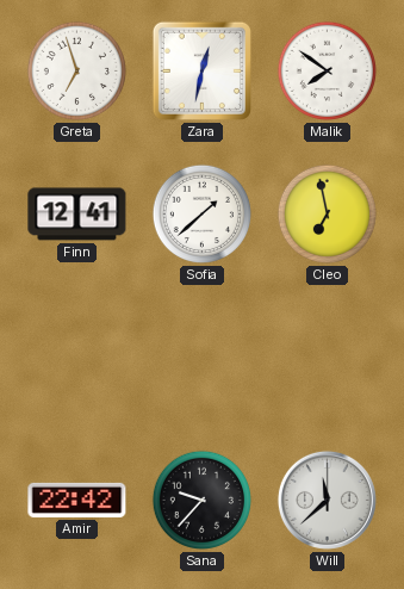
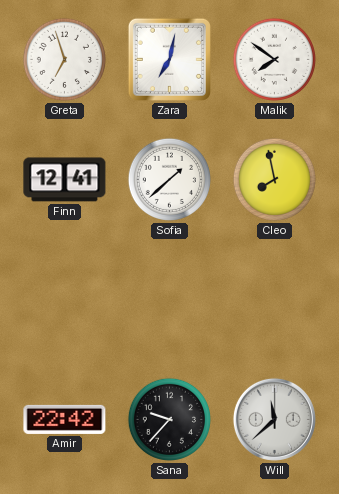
Zara: 12:32 -> 7:02 (169, 59)
Cleo: 6:58 -> 7:58 (274, 179)
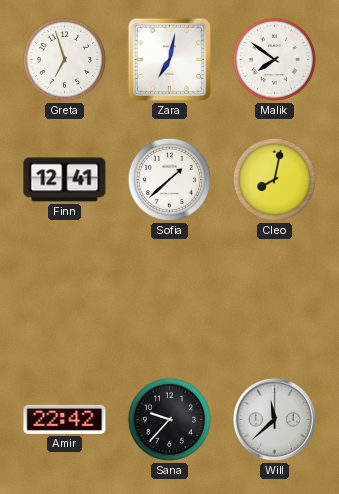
Cleo: 7:58 -> 8:02 (274, 179)
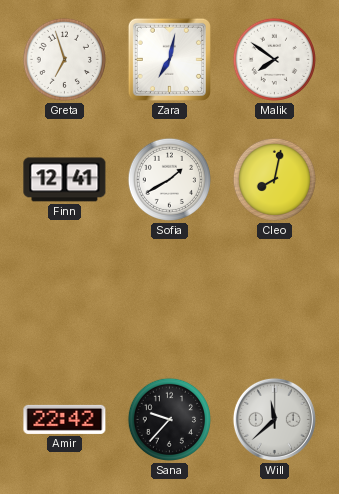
Sofia: 1:38 -> 1:40 (169, 179)
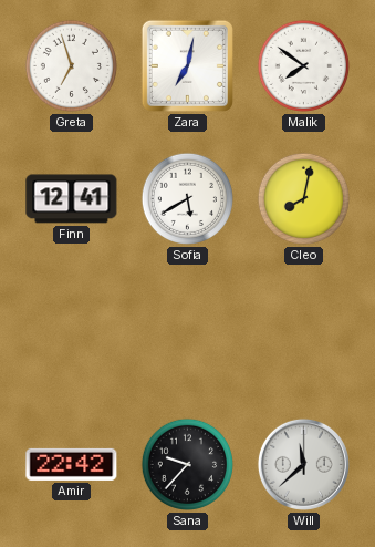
Sofia: 1:40 -> 5:40 (187, 198)
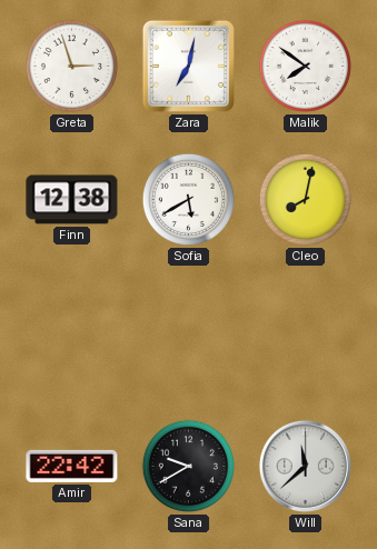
Greta: 6:57 -> 2:57 (71, 66)
Finn: 12:41 -> 12:38 (72, 200)
Sana: 9:37 -> 9:40 (188, 466)
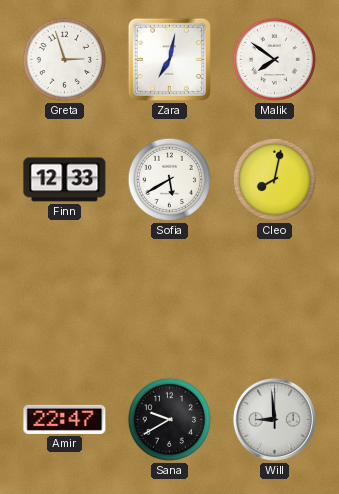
Finn: 12:38 -> 12:33 (65, 180)
Amir: 22:42 -> 22:47 (65, 419)
Will: 11:38 -> 8:59 (274, 419)
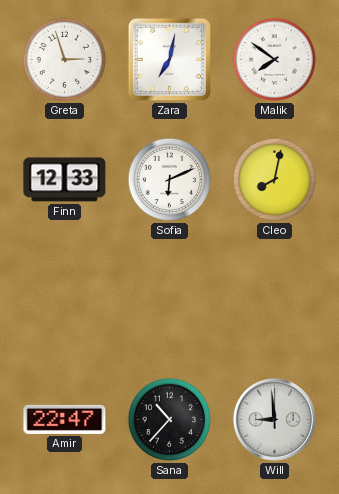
Sofia: 5:40 -> 6:11 (169, 179)
Sana: 9:40 -> 10:37 (169, 419)
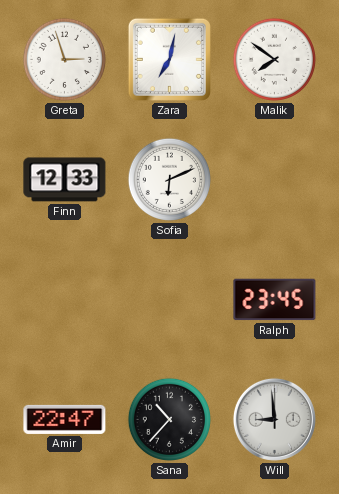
Cleo: 8:02 -> none (274, 179)
Ralph: none -> 23:45 (275, 300)
